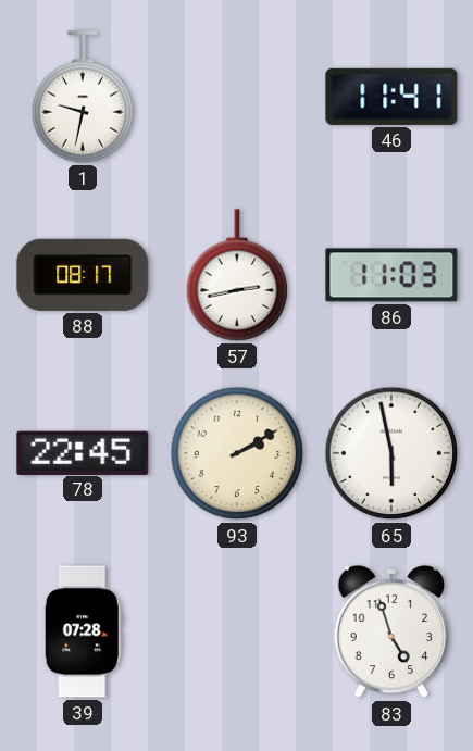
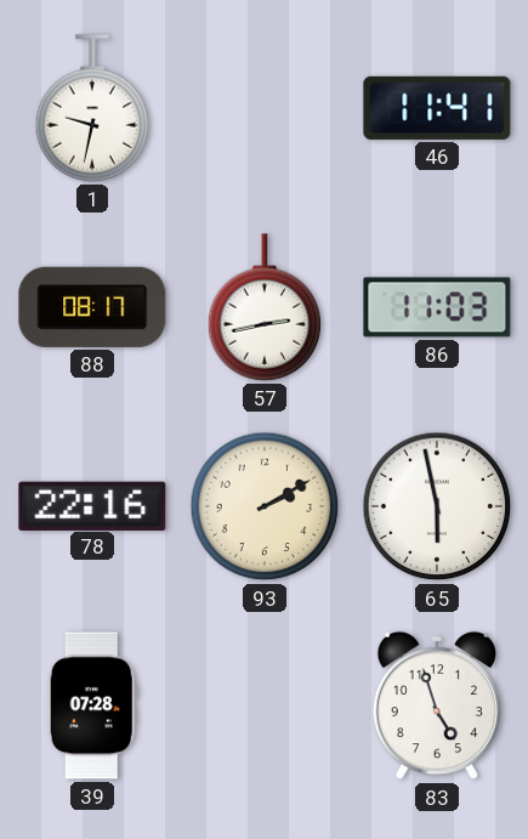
78: 22:45 -> 22:16 (92, 505)
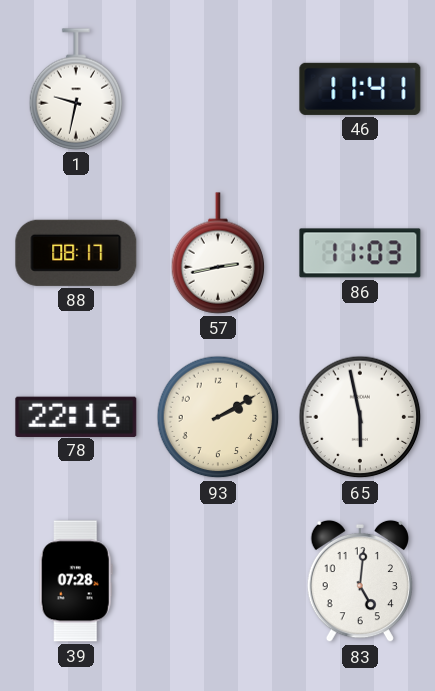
83: 4:57 -> 5:01 (360, 581)
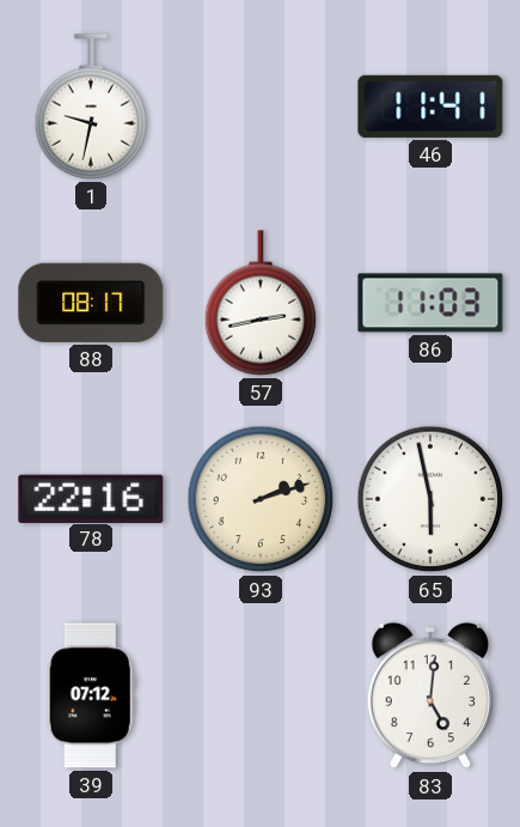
93: 2:10 -> 2:12 (261, 499)
39: 07:28 -> 07:12 (91, 695)
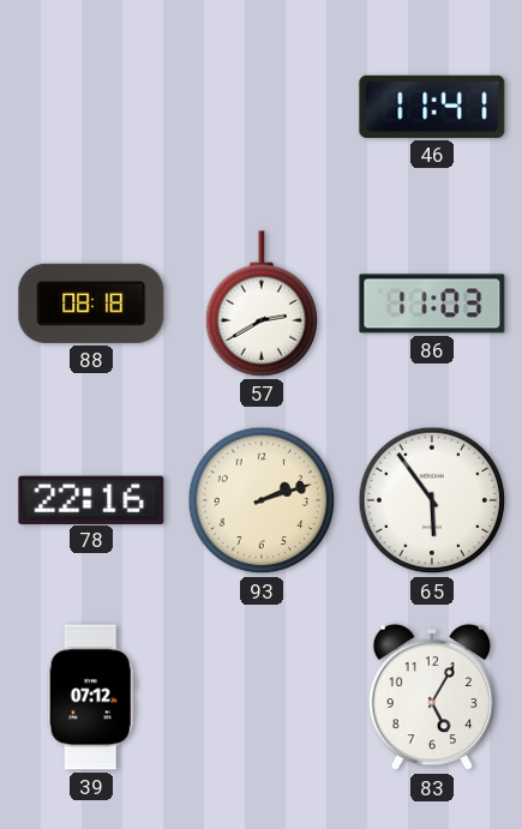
1: 9:32 -> none (91, 107)
88: 08:17 -> 08:18 (91, 304)
57: 2:43 -> 2:40 (262, 304)
65: 5:58 -> 5:54 (432, 500)
83: 5:01 -> 5:05 (432, 697)
